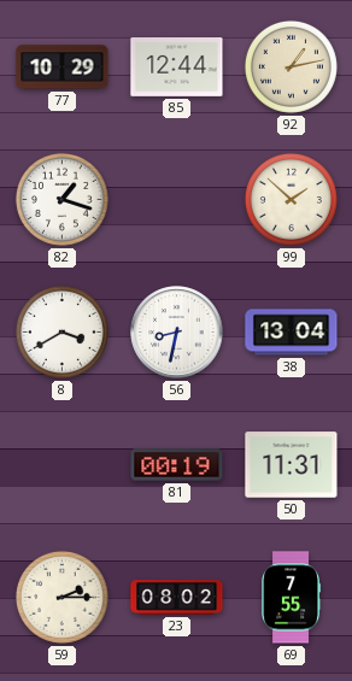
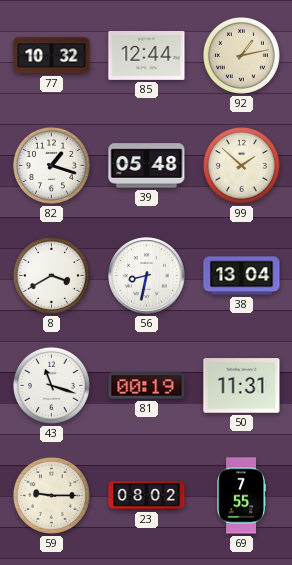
77: 10:29 -> 10:32 (52, 56)
39: none -> 05:48 (147, 166)
43: none -> 11:18 (51, 385)
59: 2:15 -> 9:15 (51, 495)
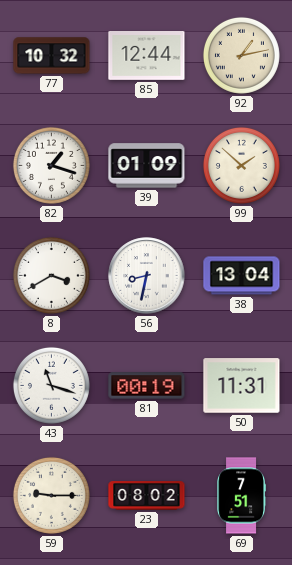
39: 05:48 -> 01:09 (147, 166)
69: 7:55 -> 7:51 (241, 496)
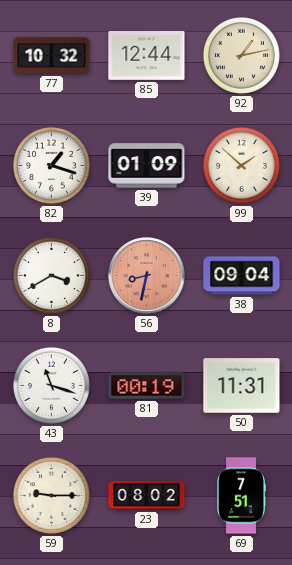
56 dial: white -> salmon (147, 276)
38: 13:04 -> 09:04 (242, 276)
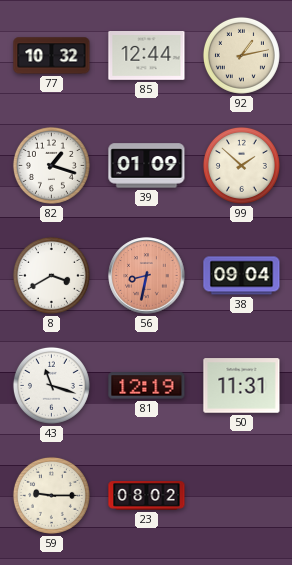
81: 00:19 -> 12:19 (147, 386)
69: 7:51 -> none (241, 496)
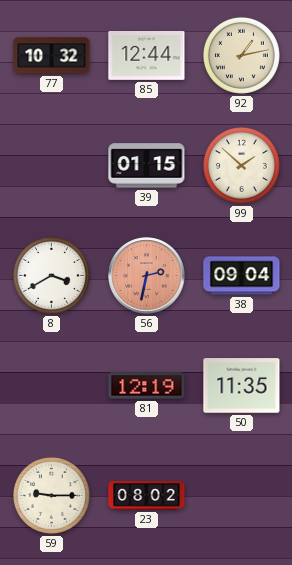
82: 1:18 -> none (51, 165)
39: 01:09 -> 01:15 (147, 166)
56: 8:32 -> 2:32 (147, 276)
43: 11:18 -> none (51, 385)
50: 11:31 -> 11:35 (242, 386)
